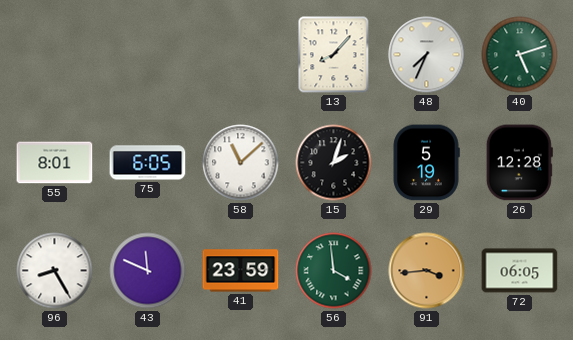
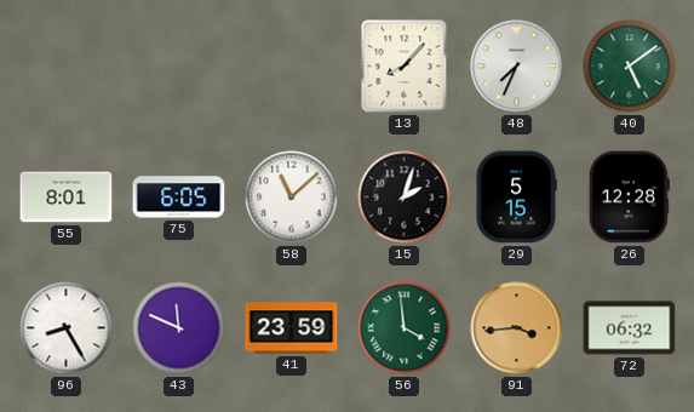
40: 5:12 -> 5:09 (630, 67)
29: 5:19 -> 5:15 (516, 198)
72: 06:05 -> 06:32 (630, 328)
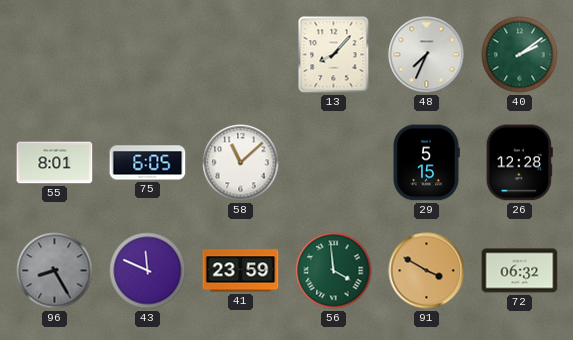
40: 5:09 -> 2:09 (520, 55)
15: 2:03 -> none (405, 198)
96 dial: white -> grey (55, 271)
91: 3:44 -> 3:50 (427, 271)
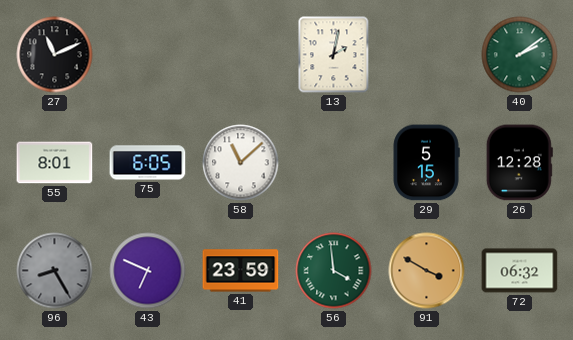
27: none -> 11:11 (55, 55)
13: 8:07 -> 2:02 (334, 55)
48: 7:34 -> none (427, 55)
43: 11:49 -> 6:49 (148, 271)
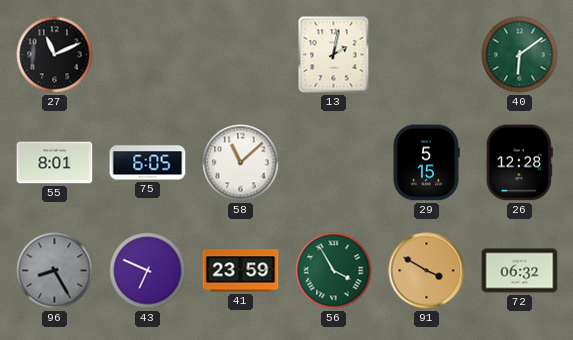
40: 2:09 -> 6:09 (520, 55)
56: 3:59 -> 3:55 (334, 271)
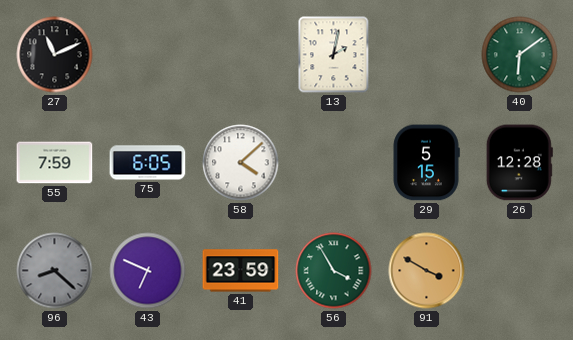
55: 8:01 -> 7:59 (55, 163)
58: 11:08 -> 4:08 (241, 163)
96: 8:25 -> 8:22 (55, 271)
72: 06:32 -> none (520, 271)
